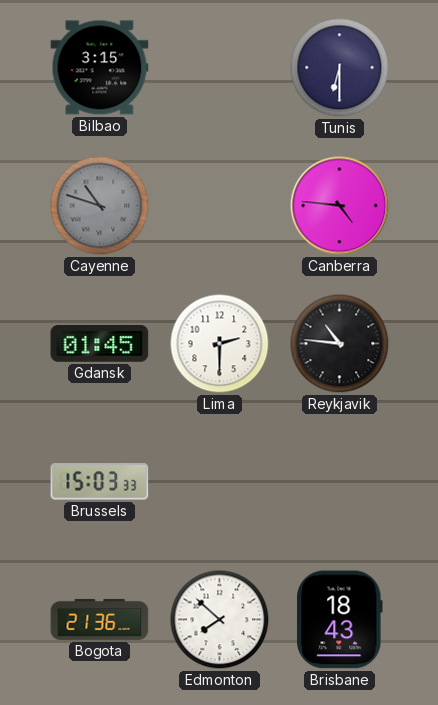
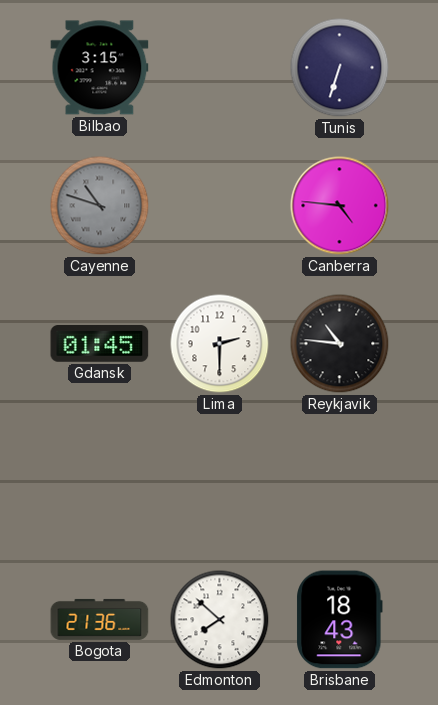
Tunis: 6:30 -> 6:33 (340, 68)
Brussels: 15:03 -> none (100, 482)
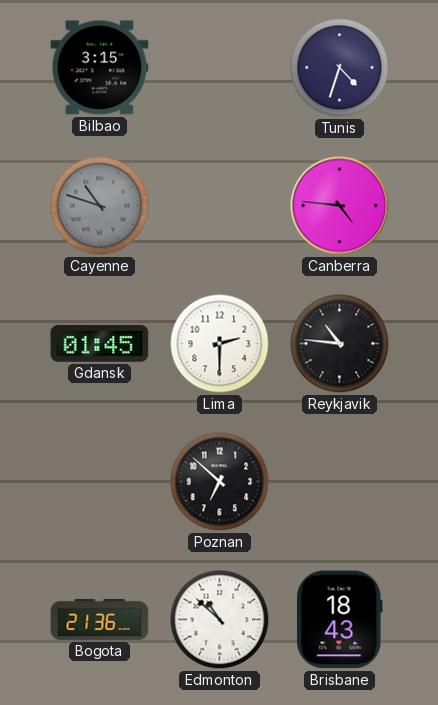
Tunis: 6:33 -> 4:33 (340, 68)
Poznan: none -> 6:52 (220, 482)
Edmonton: 7:52 -> 10:52 (220, 620)
